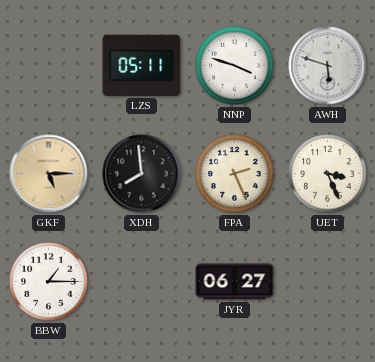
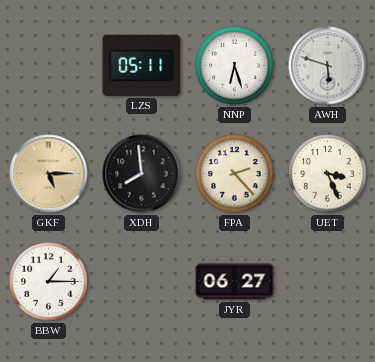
NNP: 3:48 -> 6:27 (235, 66)
FPA: 2:26 -> 2:23 (235, 174)
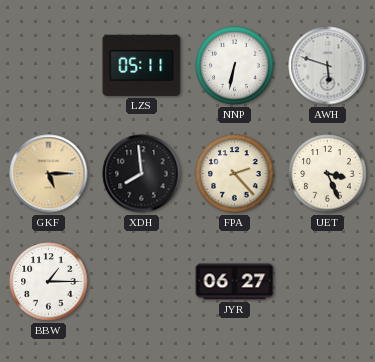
NNP: 6:27 -> 6:32 (235, 66)
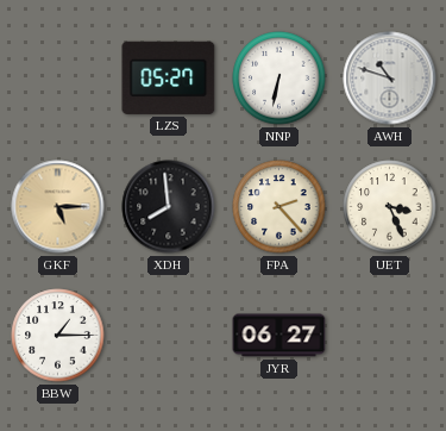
LZS: 05:11 -> 05:27 (169, 77)
AWH: 5:48 -> 10:48 (390, 79)
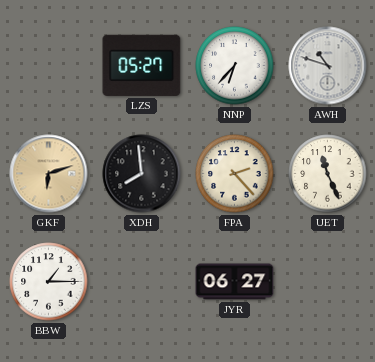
NNP: 6:32 -> 6:37 (235, 66)
GKF: 5:15 -> 6:12 (49, 174)
UET: 3:26 -> 11:26 (328, 174)
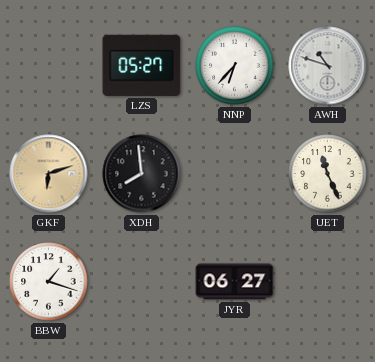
FPA: 2:23 -> none (235, 174)
BBW: 1:15 -> 1:18 (49, 282)
